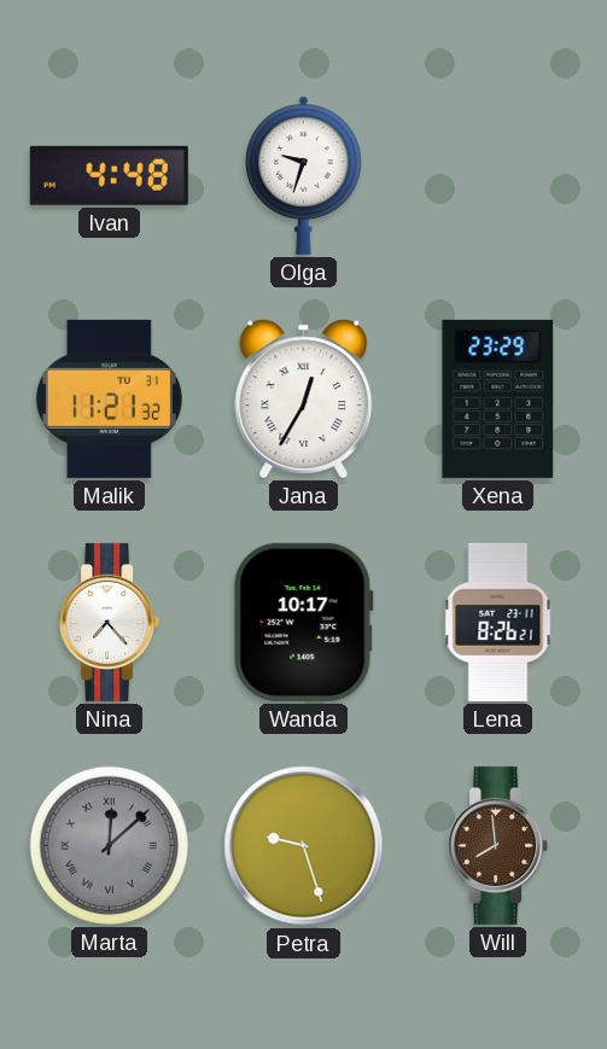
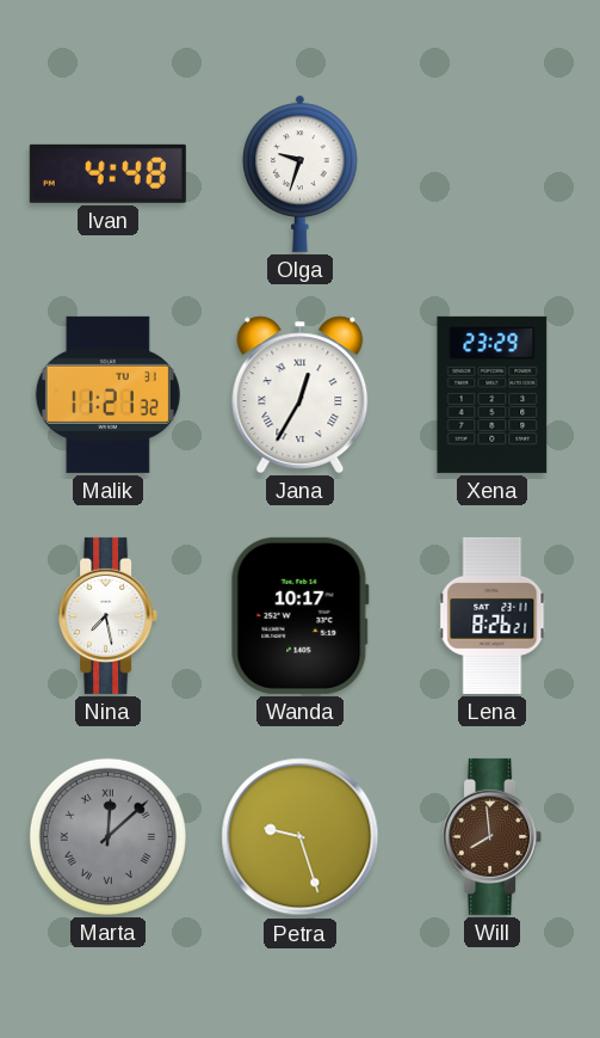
Nina: 7:23 -> 7:28 (109, 615)
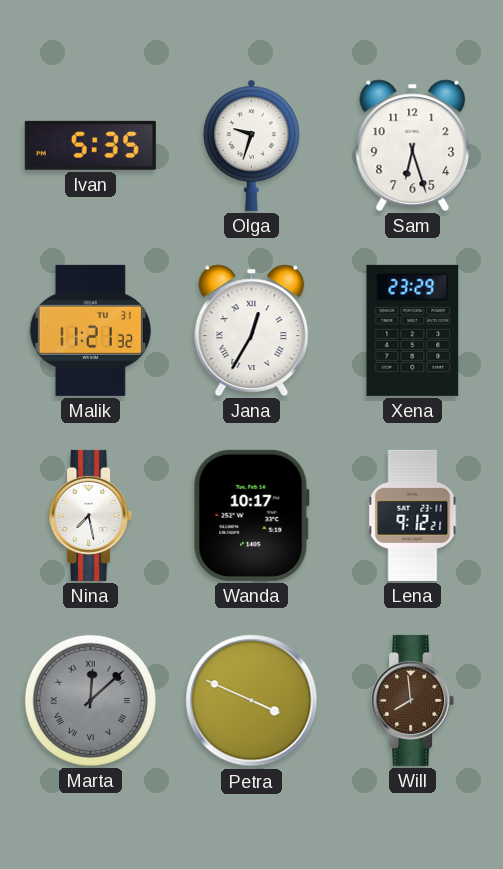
Ivan: 4:48 -> 5:35 (90, 145)
Sam: none -> 6:27 (413, 145)
Lena: 8:26 -> 9:12 (413, 515)
Petra: 9:27 -> 3:49 (252, 701)
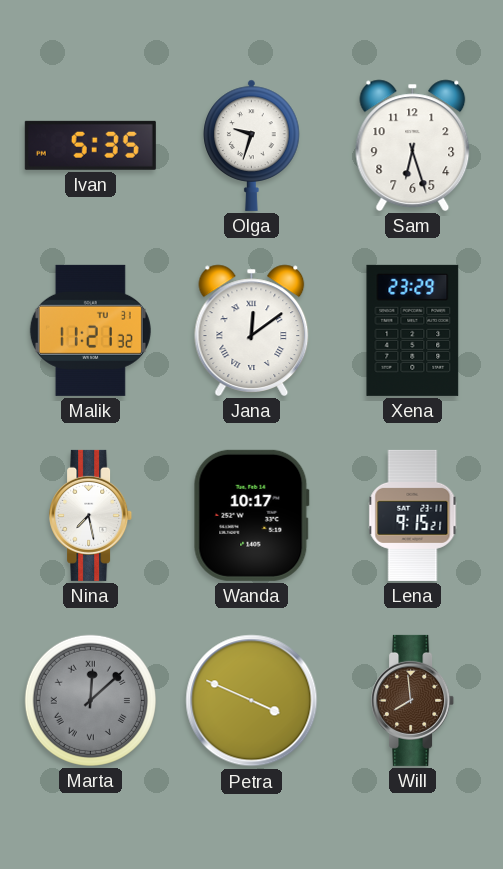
Jana: 12:35 -> 12:09 (252, 330)
Lena: 9:12 -> 9:15 (413, 515)
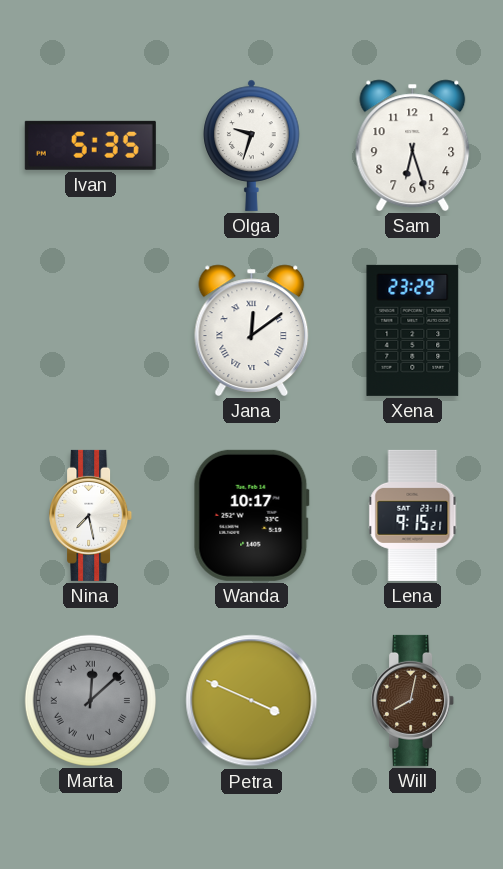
Malik: 11:21 -> none (90, 330)
Will: 7:59 -> 8:02 (413, 700)
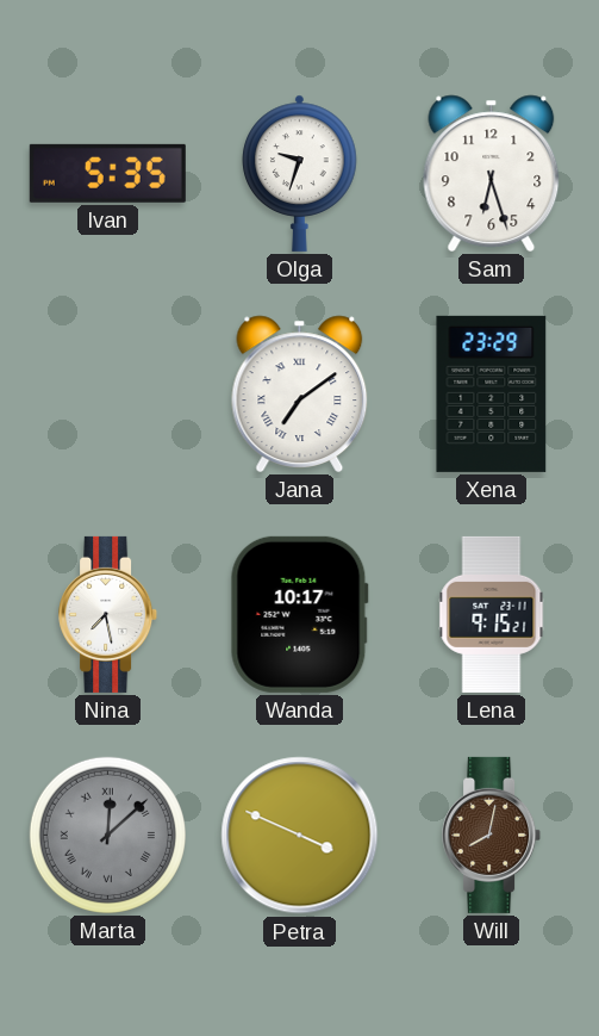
Jana: 12:09 -> 7:09 (300, 393)
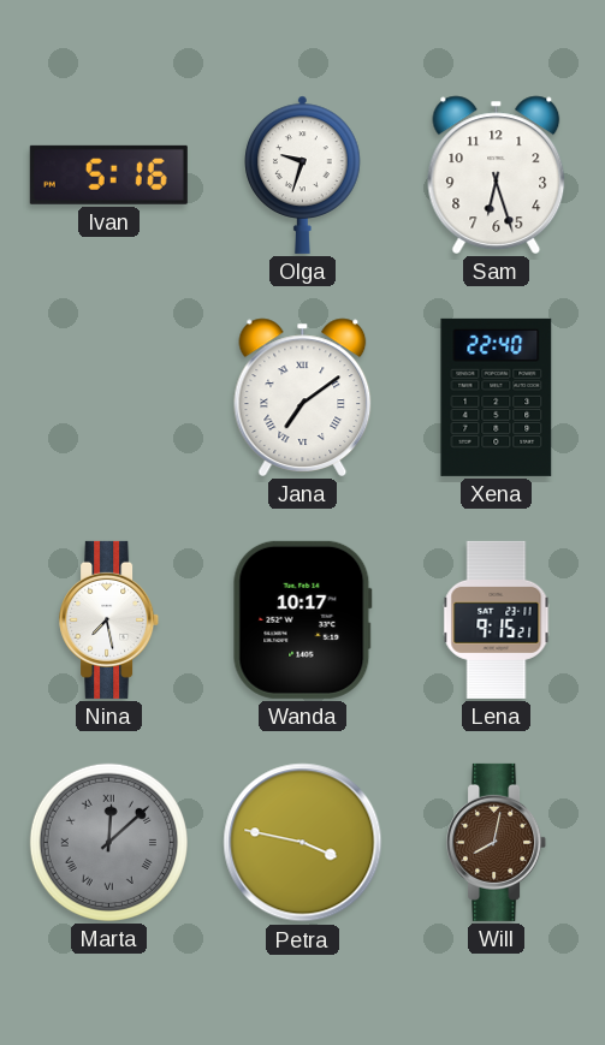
Ivan: 5:35 -> 5:16 (108, 174)
Xena: 23:29 -> 22:40 (497, 397)
Petra: 3:49 -> 3:47 (303, 843)
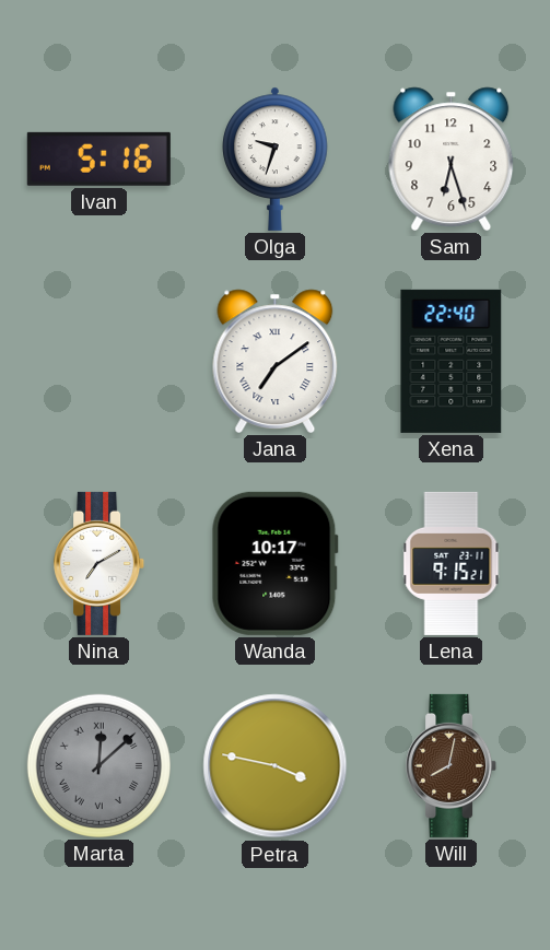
Nina: 7:28 -> 7:10 (100, 563)
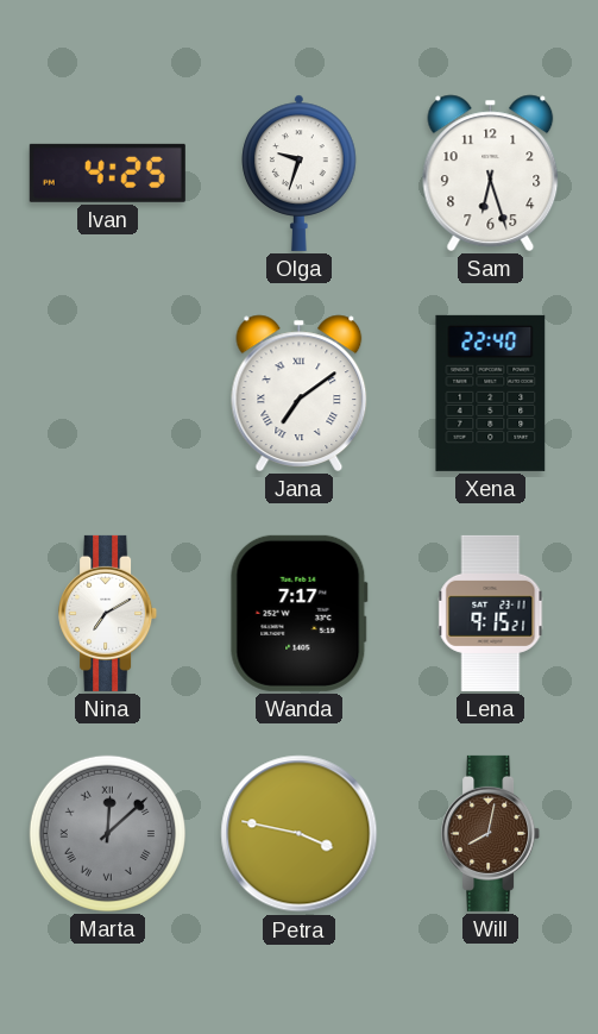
Ivan: 5:16 -> 4:25 (107, 173)
Wanda: 10:17 -> 7:17 (298, 613)
